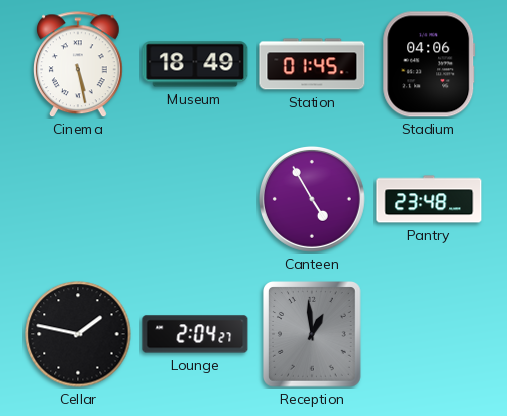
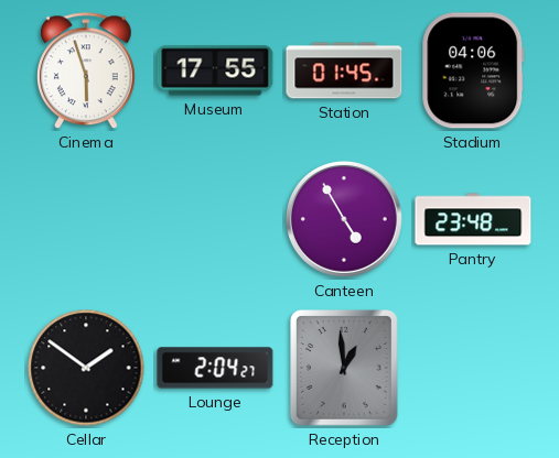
Cinema: 5:28 -> 5:57 (87, 72)
Museum: 18:49 -> 17:55 (215, 70)
Cellar: 1:47 -> 1:51 (86, 368)
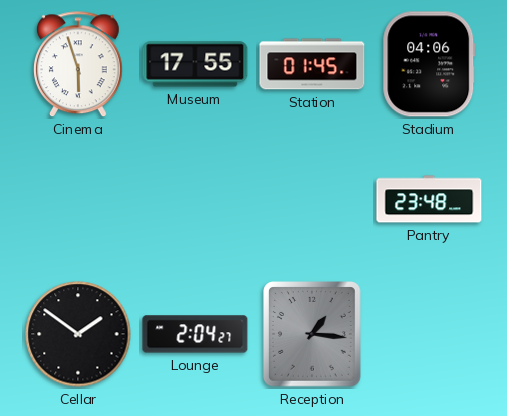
Canteen: 4:55 -> none (344, 219)
Reception: 12:59 -> 1:16 (313, 335)
